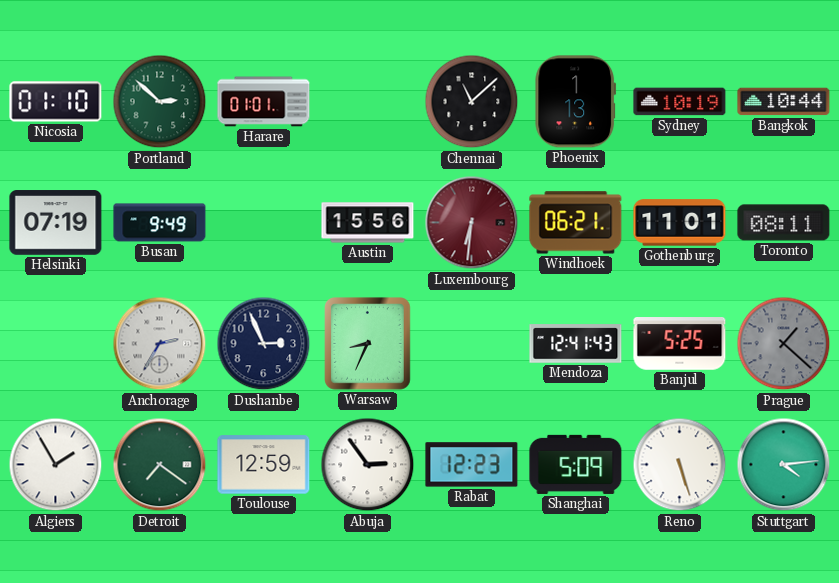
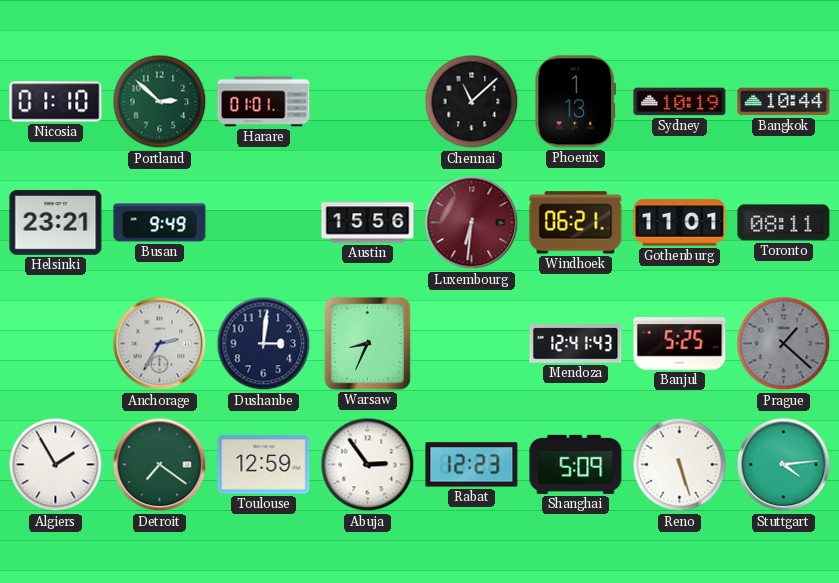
Helsinki: 07:19 -> 23:21 (56, 223)
Dushanbe: 2:56 -> 3:01 (264, 344)
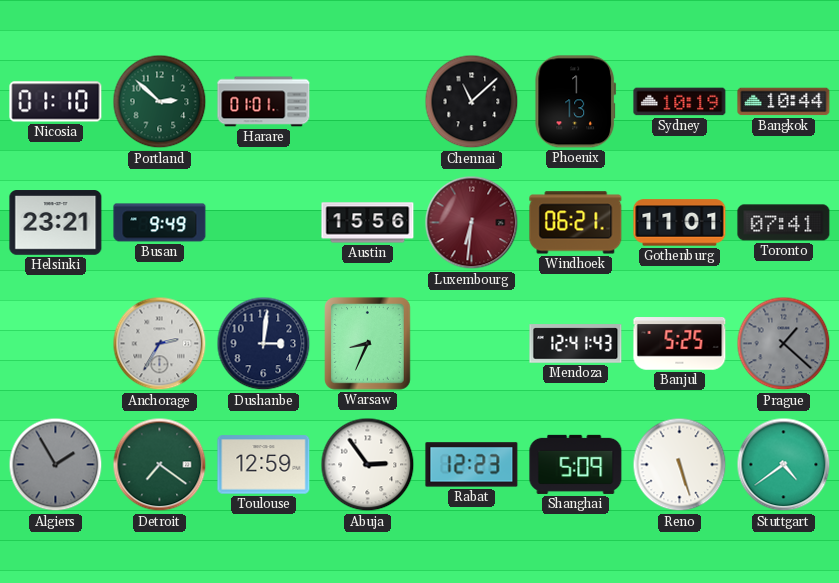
Toronto: 08:11 -> 07:41 (784, 223)
Algiers dial: white -> grey (56, 465)
Stuttgart: 4:14 -> 4:39 (784, 465)
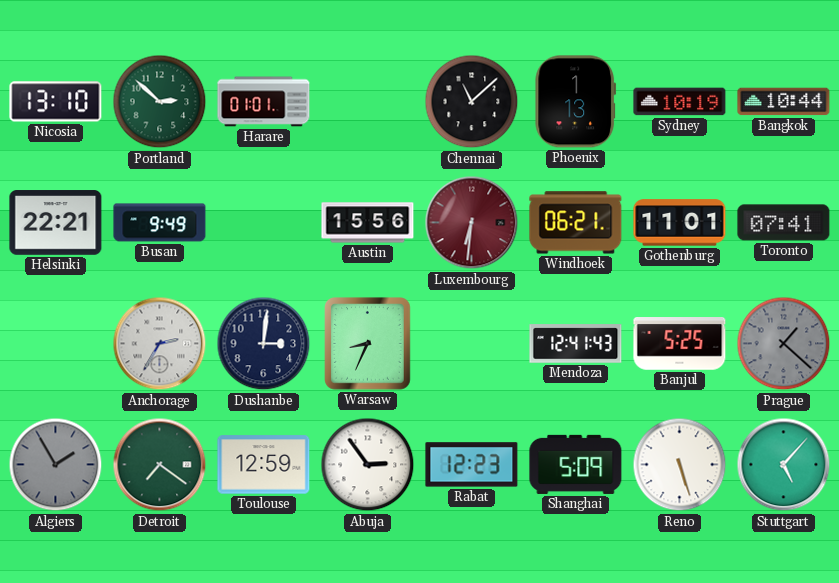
Nicosia: 01:10 -> 13:10 (56, 102)
Helsinki: 23:21 -> 22:21 (56, 223)
Stuttgart: 4:39 -> 5:07 (784, 465)
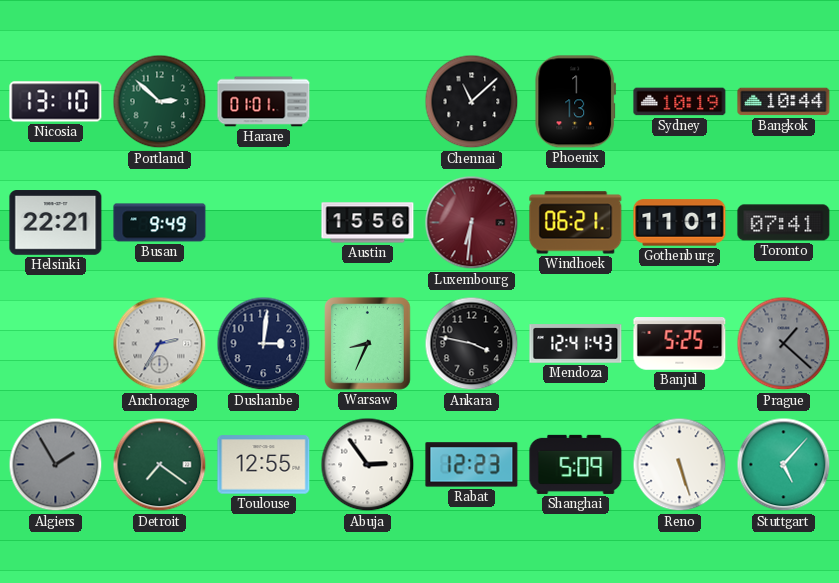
Ankara: none -> 3:47 (472, 344)
Toulouse: 12:59 -> 12:55 (264, 465)
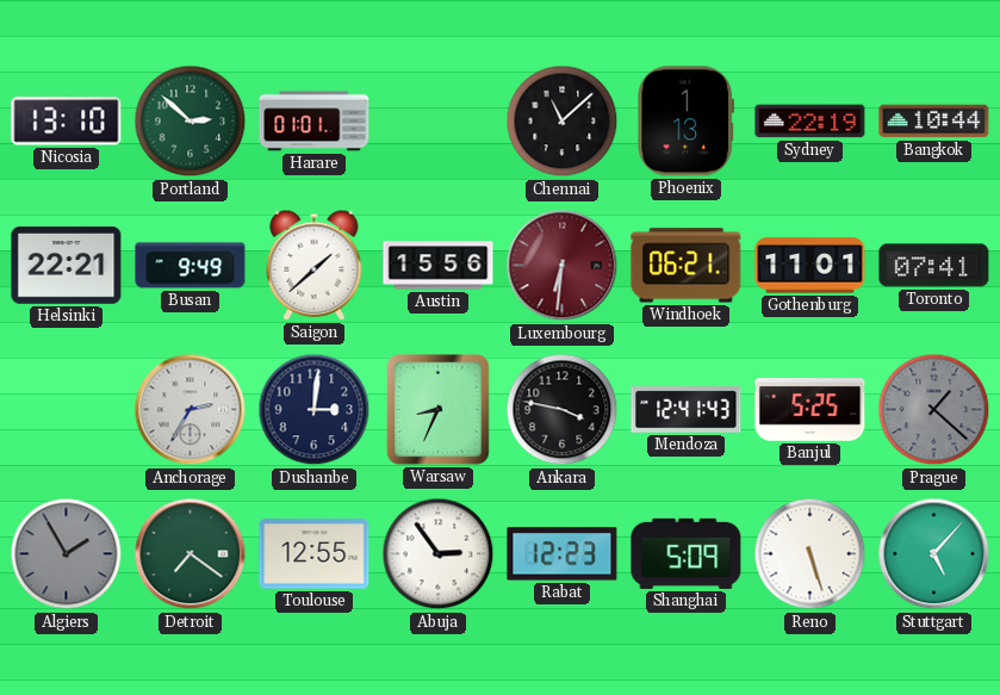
Sydney: 10:19 -> 22:19 (810, 122)
Saigon: none -> 1:38 (315, 265)
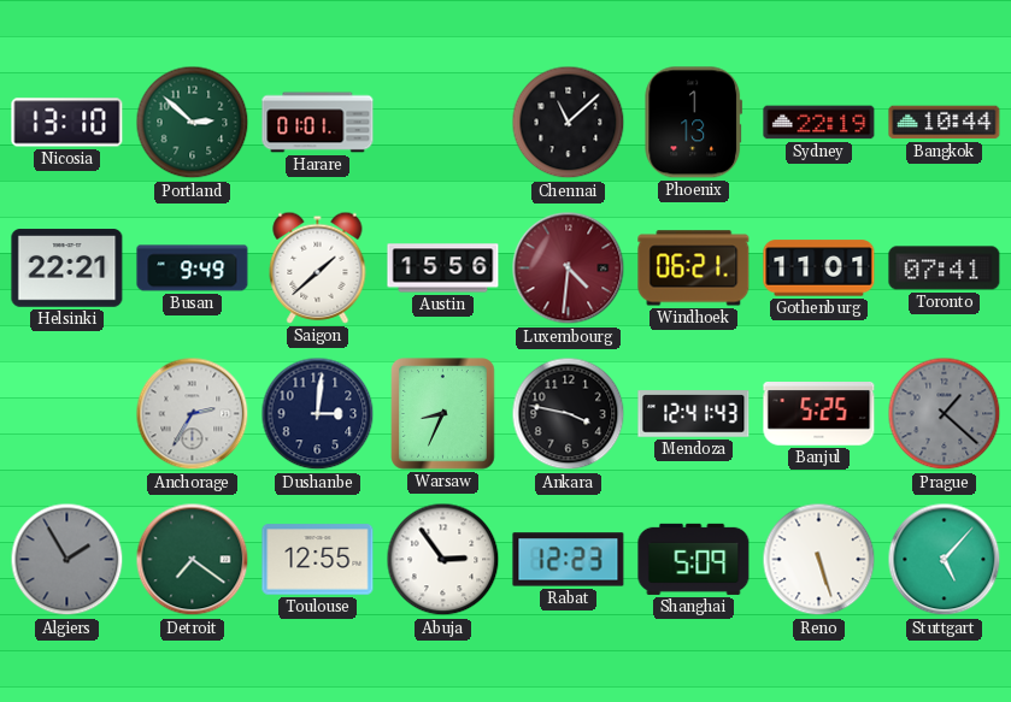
Luxembourg: 6:31 -> 4:31 (569, 269)
